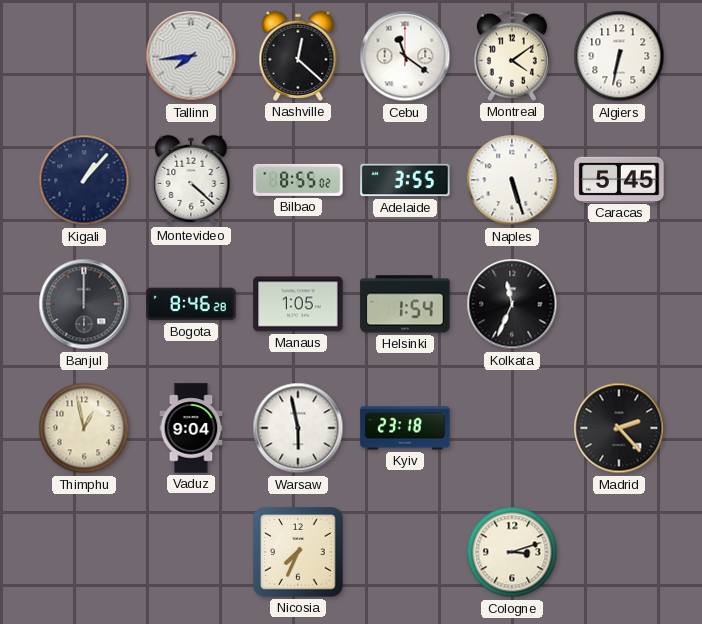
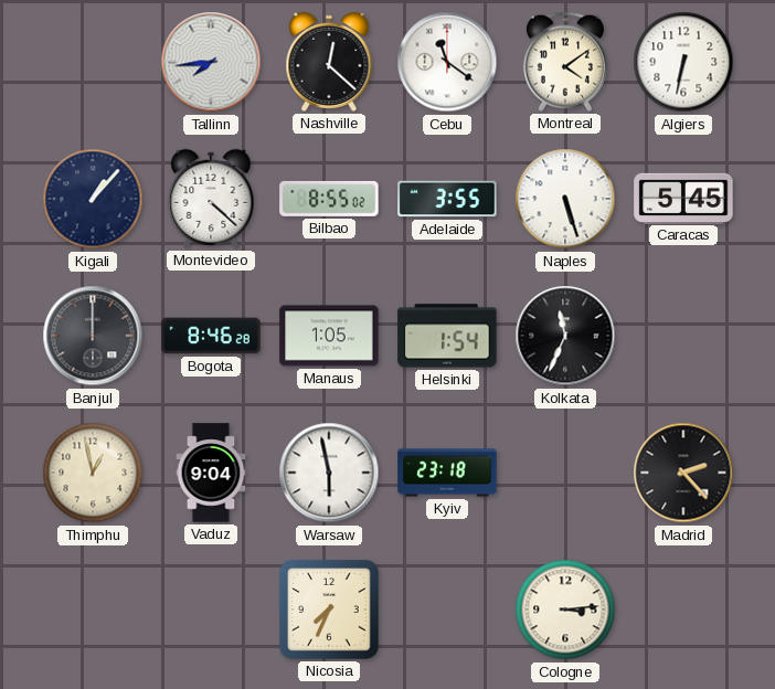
Cologne: 3:12 -> 3:14 (565, 609)
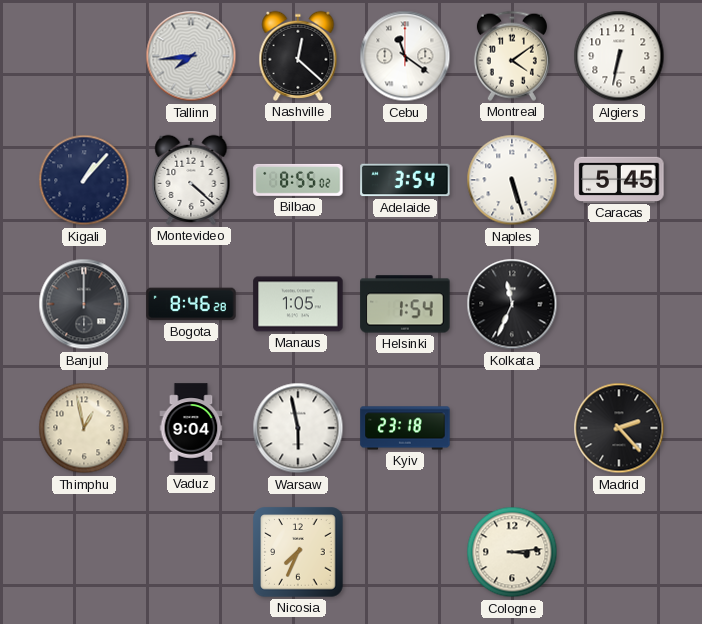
Adelaide: 3:55 -> 3:54 (405, 180)
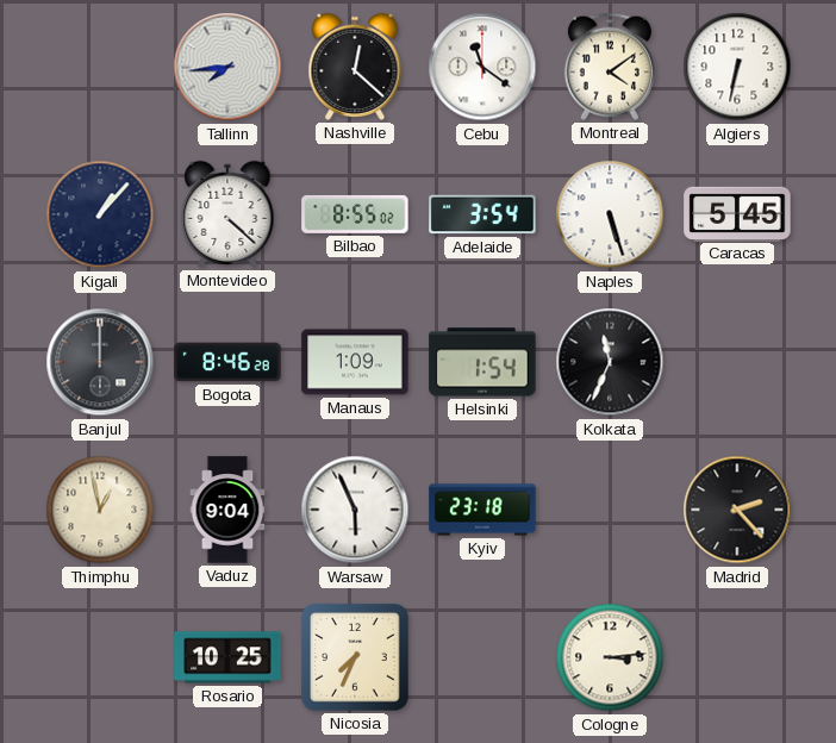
Manaus: 1:05 -> 1:09 (355, 362)
Warsaw: 5:58 -> 5:56 (355, 510)
Rosario: none -> 10:25 (227, 657)
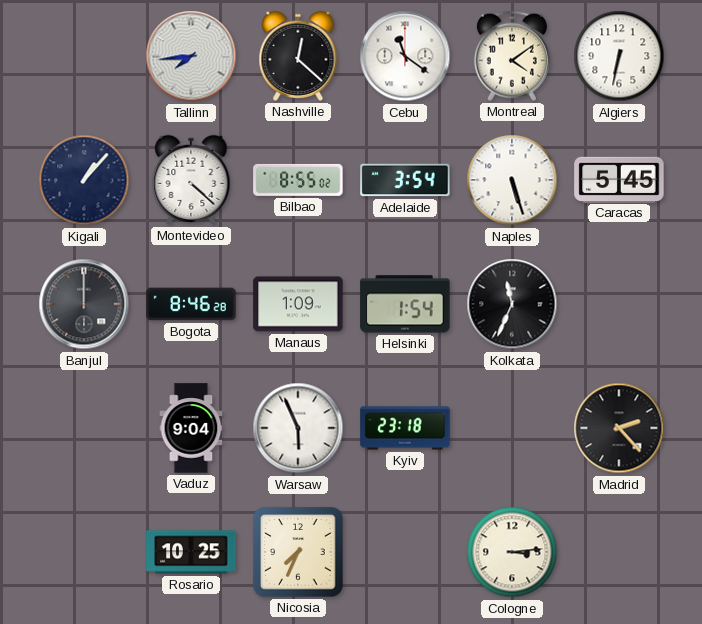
Thimphu: 12:58 -> none (100, 510)
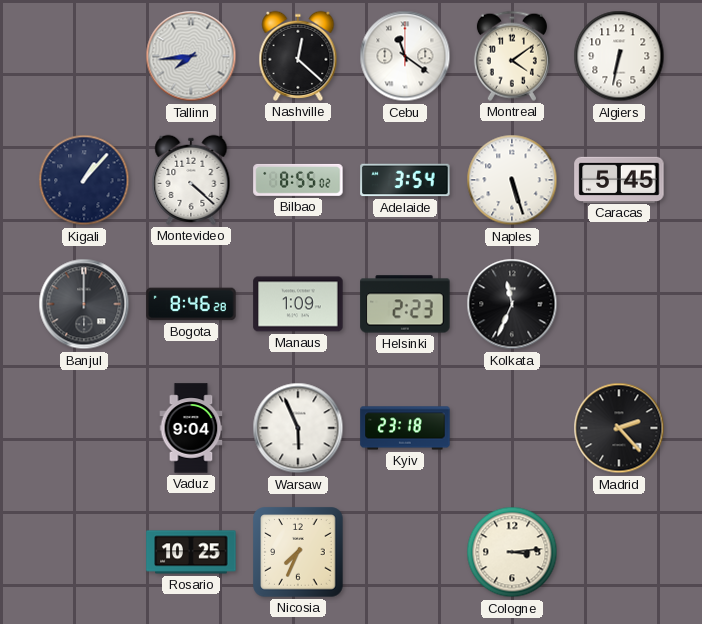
Helsinki: 1:54 -> 2:23 (405, 304)
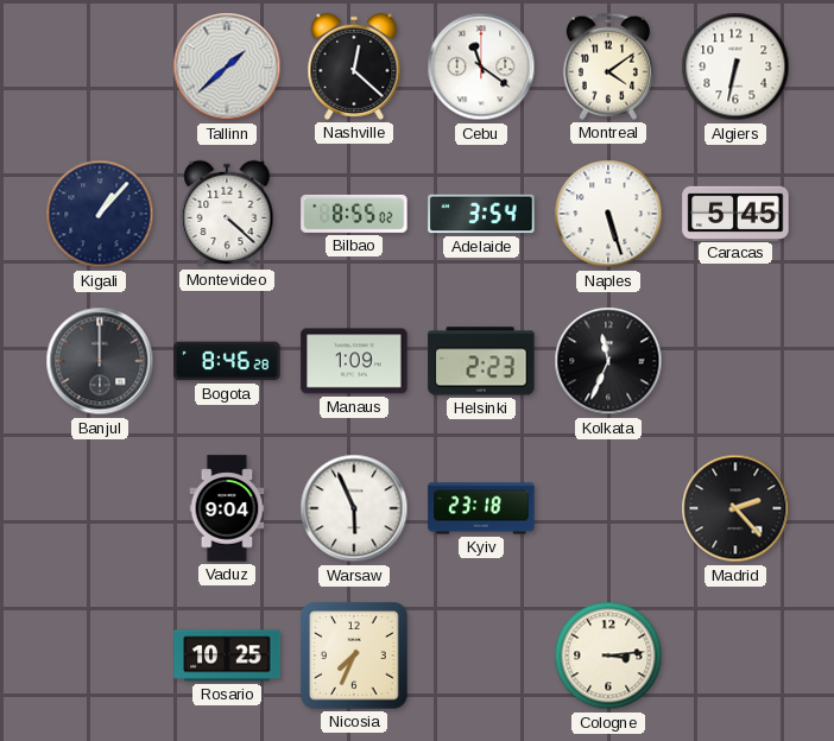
Tallinn: 7:44 -> 1:38 (227, 66)
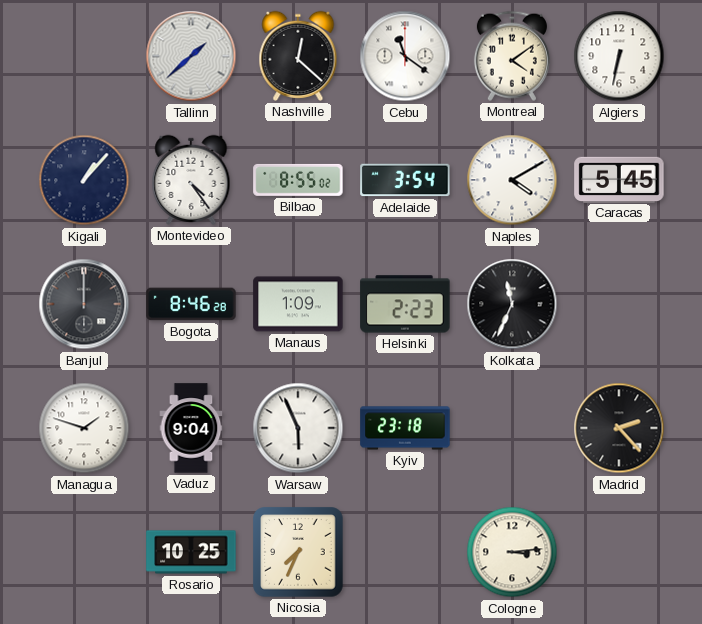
Montevideo: 4:22 -> 4:24 (191, 180)
Naples: 5:27 -> 4:10 (512, 180)
Managua: none -> 1:48 (84, 428)
